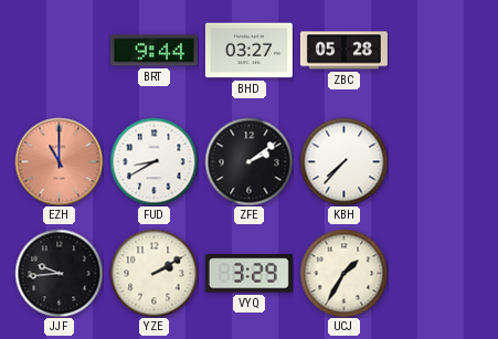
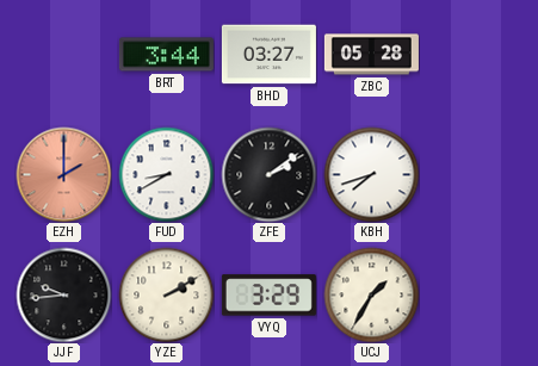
BRT: 9:44 -> 3:44 (166, 55)
EZH: 11:00 -> 2:00 (63, 174)
KBH: 7:37 -> 7:42 (371, 174)
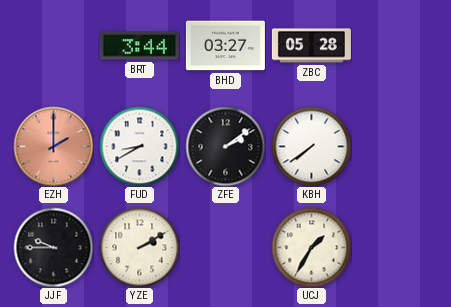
KBH: 7:42 -> 7:39 (311, 146)
JJF: 9:44 -> 9:45 (53, 247)
VYQ: 3:29 -> none (268, 296)
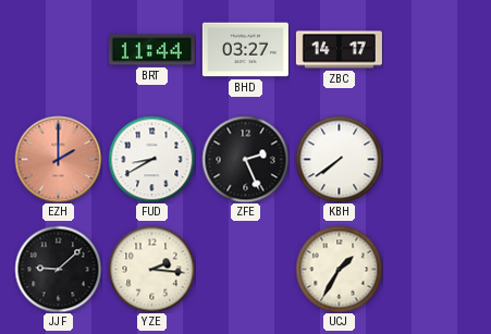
BRT: 3:44 -> 11:44 (151, 50)
ZBC: 05:28 -> 14:17 (339, 50)
ZFE: 2:09 -> 2:26 (245, 159)
JJF: 9:45 -> 9:08 (58, 269)
YZE: 2:10 -> 2:16 (151, 269)
